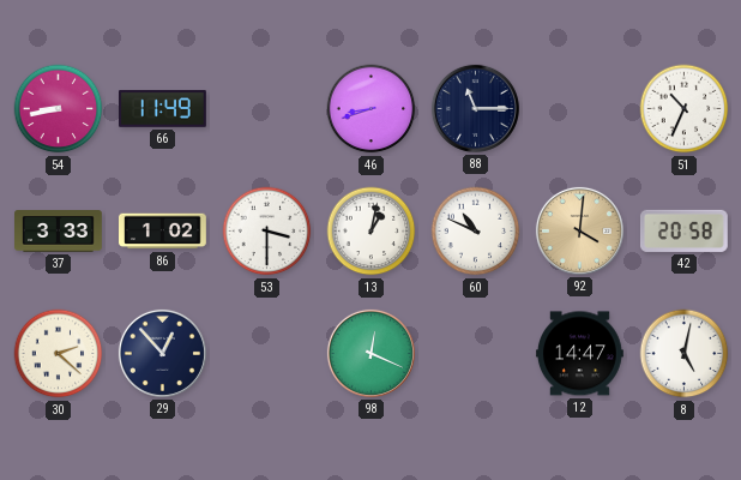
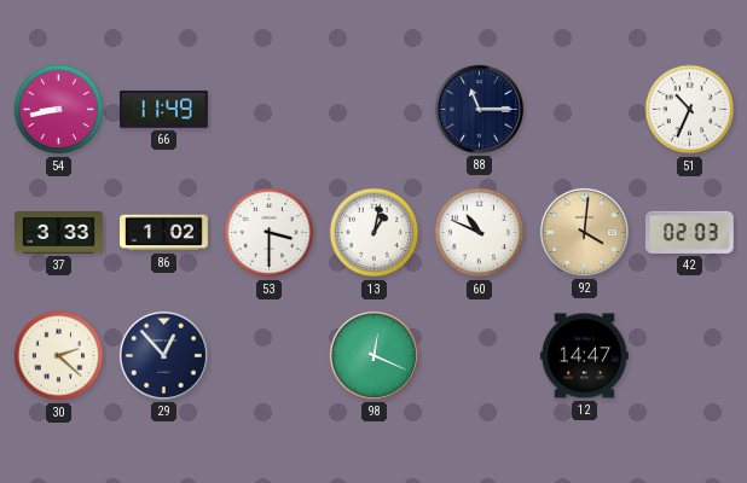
46: 8:42 -> none (372, 109)
42: 20:58 -> 02:03 (689, 232)
8: 5:02 -> none (685, 354)
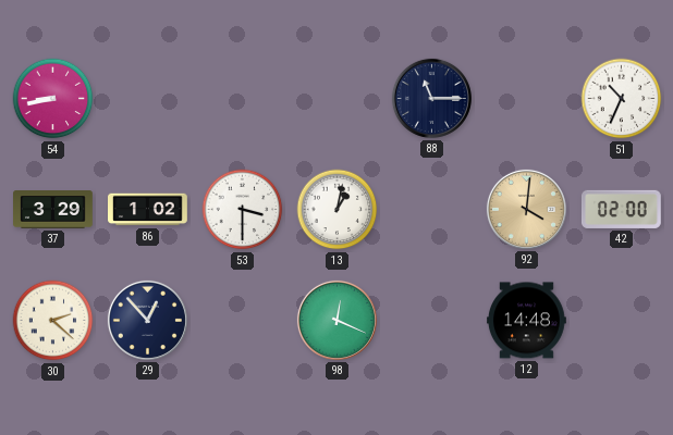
66: 11:49 -> none (164, 110)
37: 3:33 -> 3:29 (53, 210)
60: 10:49 -> none (480, 233)
42: 02:03 -> 02:00 (621, 209)
12: 14:47 -> 14:48 (527, 321)
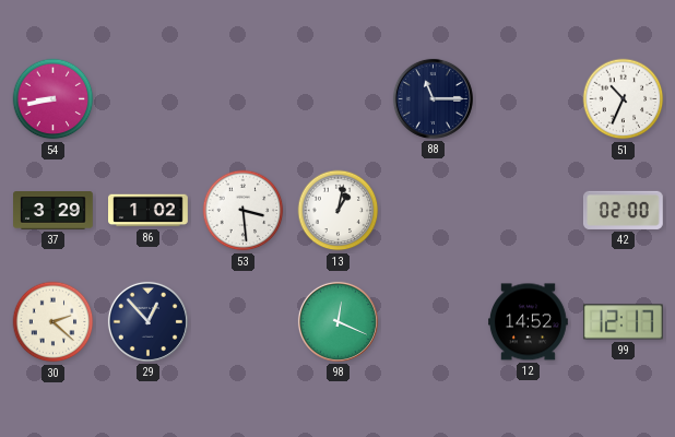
53: 3:30 -> 3:29 (244, 211)
92: 4:01 -> none (526, 209)
12: 14:48 -> 14:52 (529, 322)
99: none -> 12:17 (623, 322)
